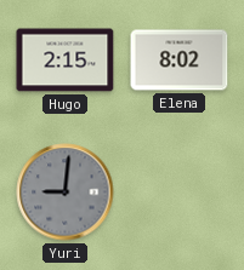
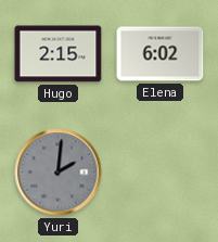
Elena: 8:02 -> 6:02 (161, 54)
Yuri: 9:01 -> 2:01 (59, 173)
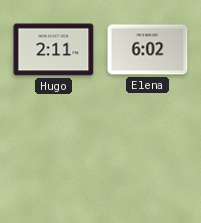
Hugo: 2:15 -> 2:11 (54, 50)
Yuri: 2:01 -> none (59, 173)
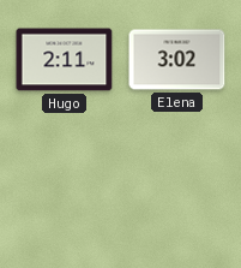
Elena: 6:02 -> 3:02 (177, 60)
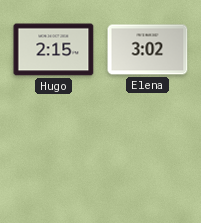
Hugo: 2:11 -> 2:15 (54, 50)
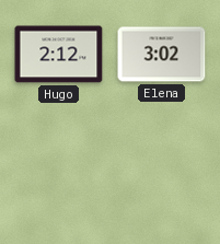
Hugo: 2:15 -> 2:12 (59, 55)
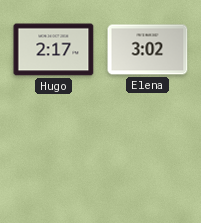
Hugo: 2:12 -> 2:17 (54, 50)
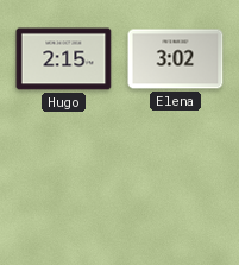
Hugo: 2:17 -> 2:15 (64, 59)
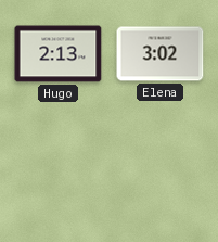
Hugo: 2:15 -> 2:13 (59, 54)
